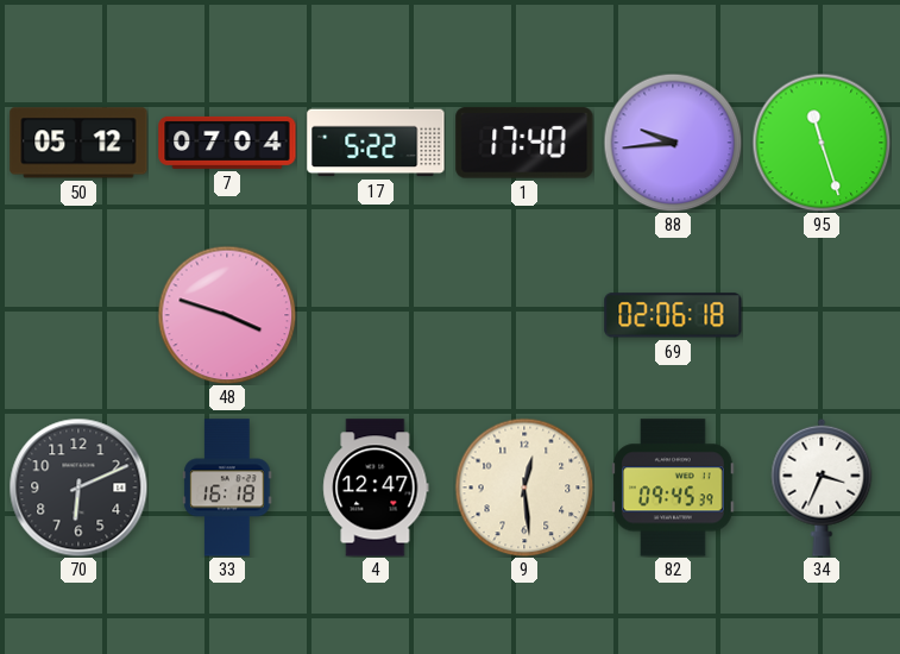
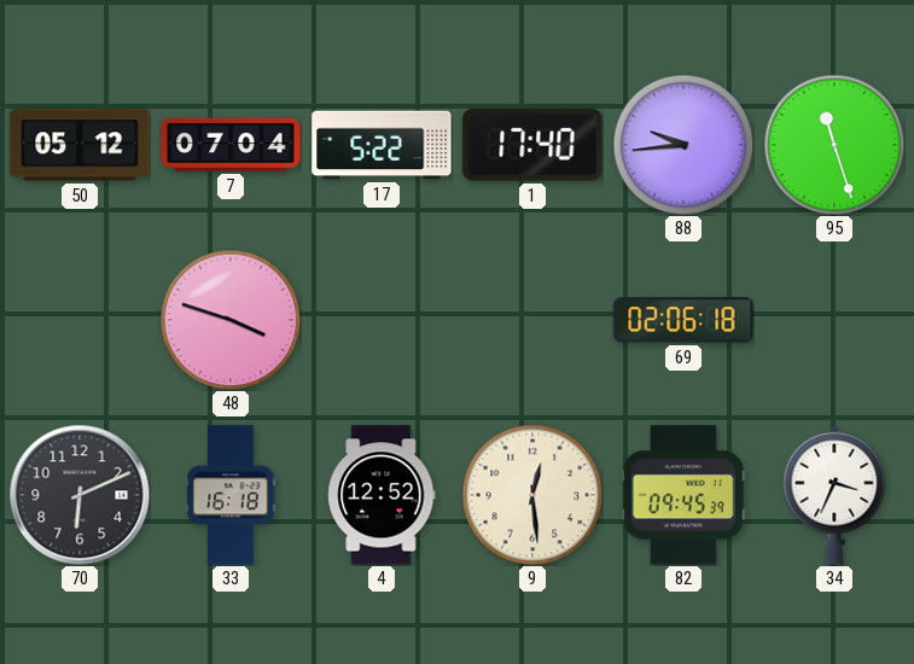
4: 12:47 -> 12:52 (382, 495)
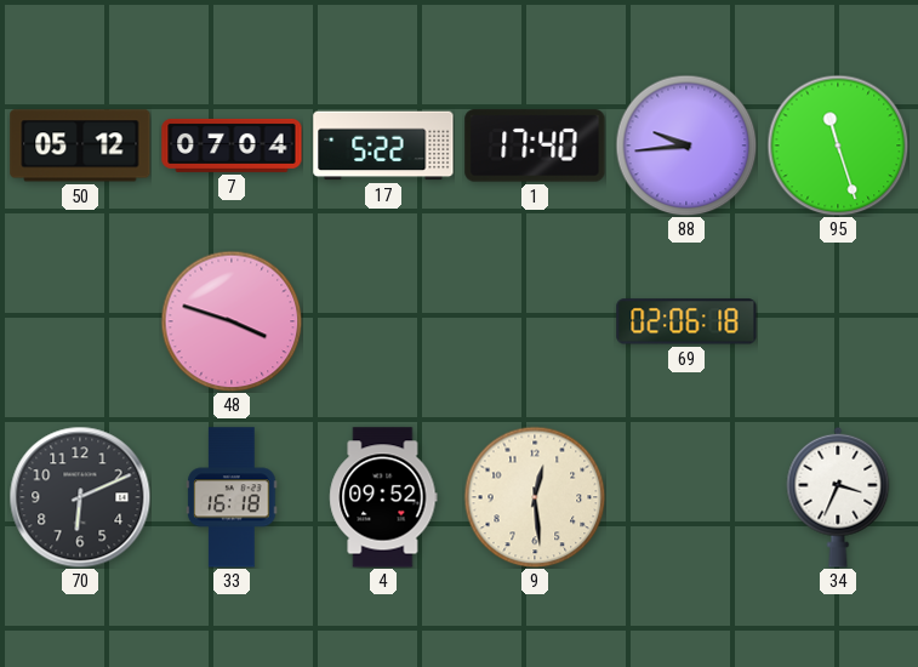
4: 12:52 -> 09:52 (383, 497)
82: 09:45 -> none (685, 495)
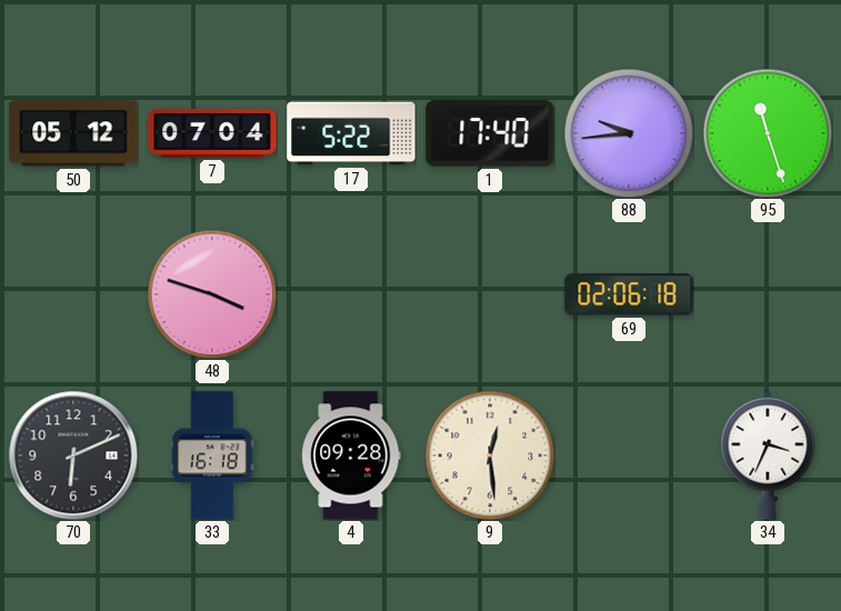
4: 09:52 -> 09:28 (351, 455)
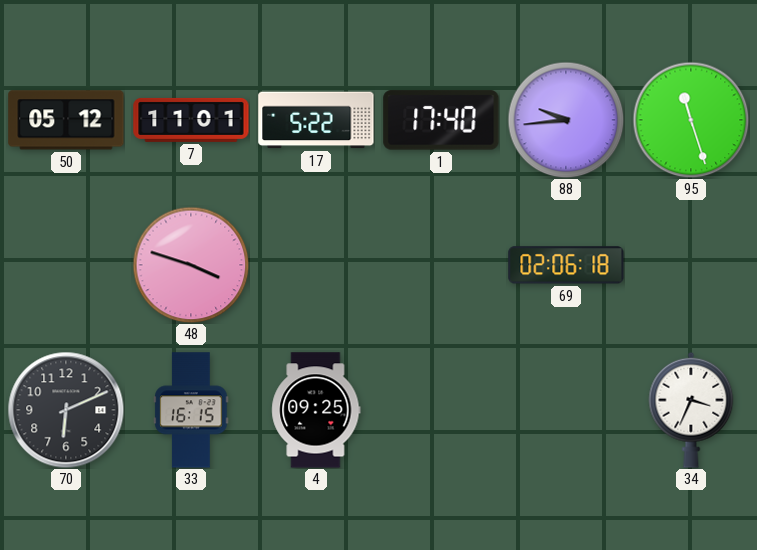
7: 07:04 -> 11:01 (191, 120)
33: 16:18 -> 16:15 (191, 410)
4: 09:28 -> 09:25 (316, 410)
9: 12:29 -> none (490, 455)
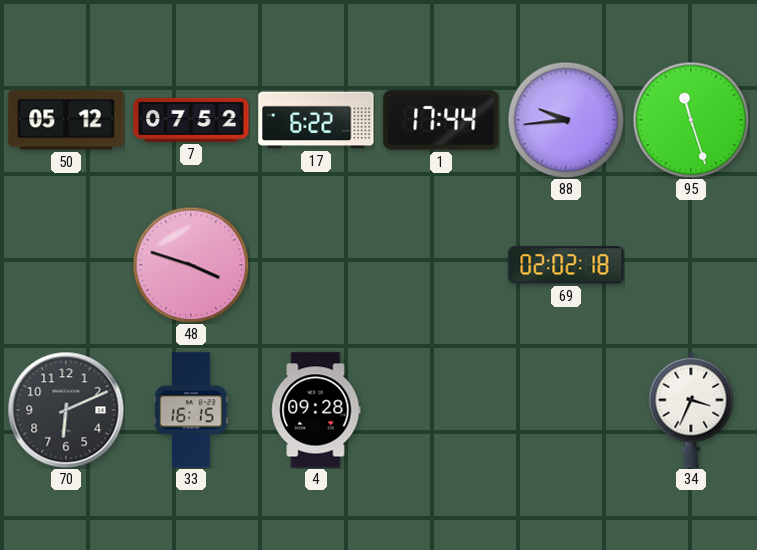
7: 11:01 -> 07:52 (191, 120)
17: 5:22 -> 6:22 (316, 120)
1: 17:40 -> 17:44 (441, 120)
69: 02:06 -> 02:02 (566, 265)
4: 09:25 -> 09:28 (316, 410)
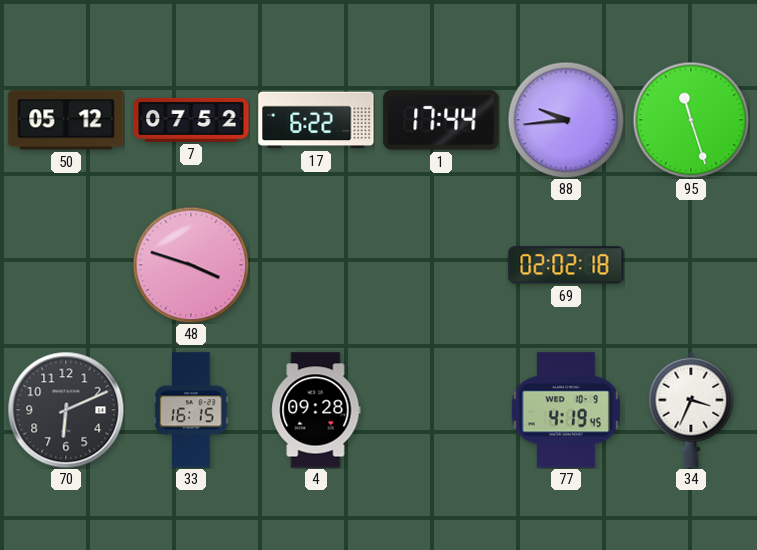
77: none -> 4:19 (566, 410)
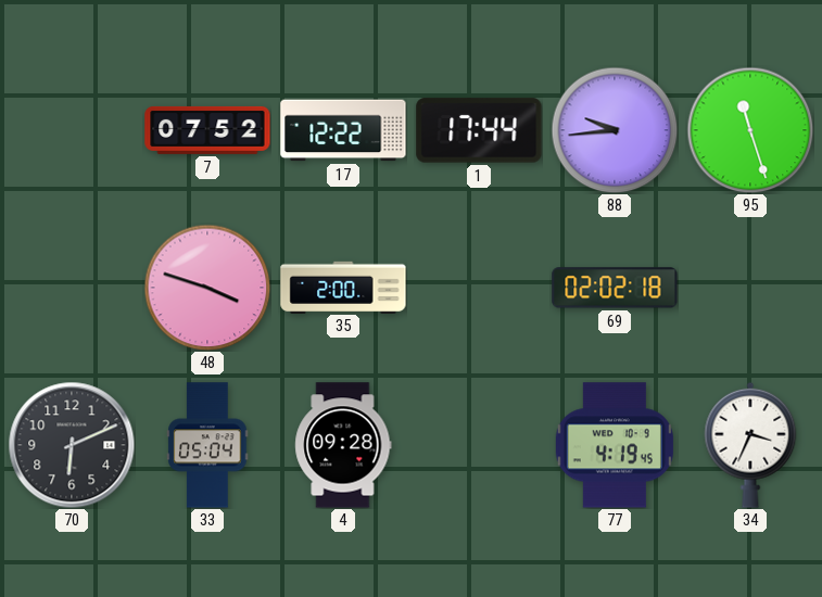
50: 05:12 -> none (66, 120)
17: 6:22 -> 12:22 (343, 130)
35: none -> 2:00 (343, 287)
33: 16:15 -> 05:04 (207, 445)
